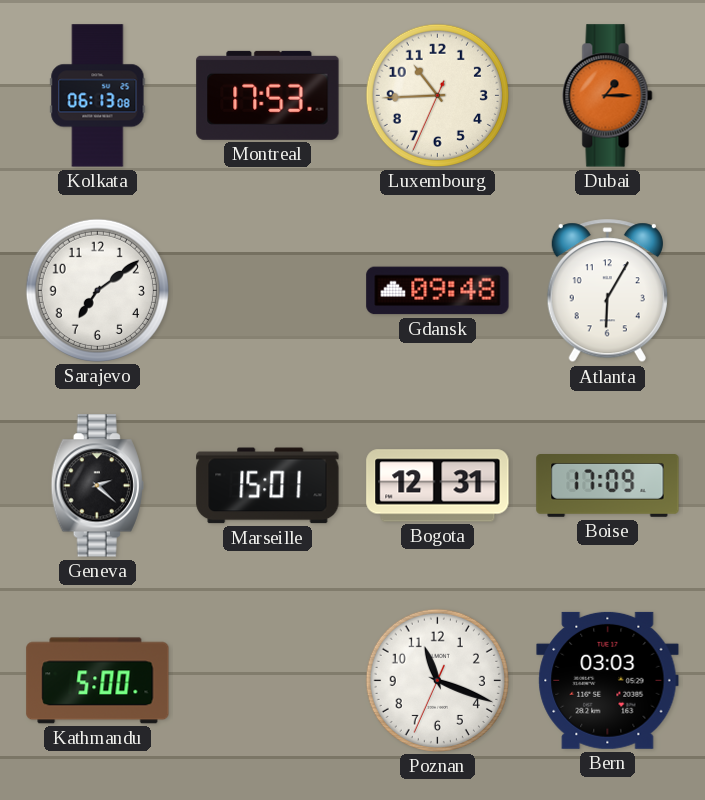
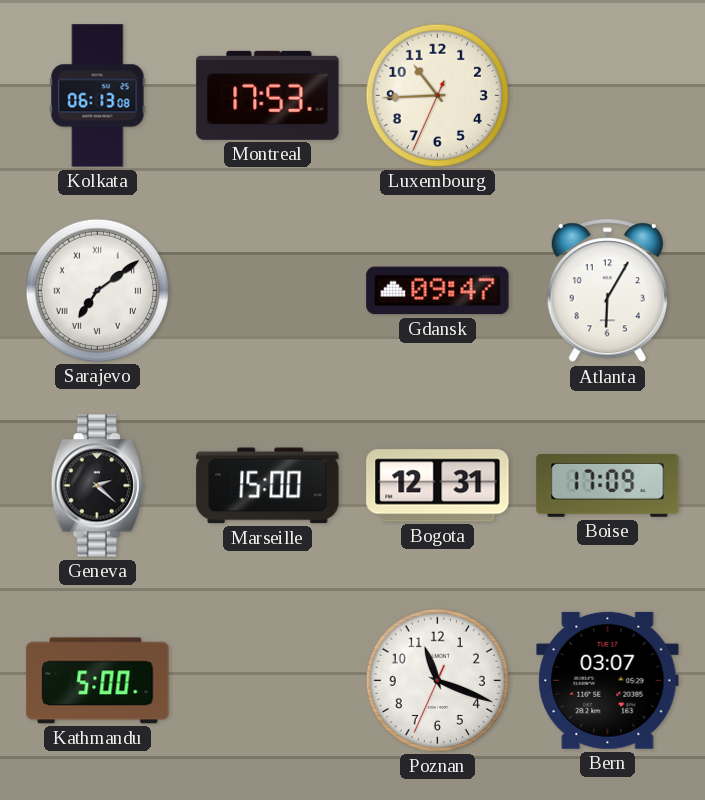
Dubai: 1:15 -> none (608, 96)
Sarajevo numerals: Arabic -> Roman (97, 290)
Gdansk: 09:48 -> 09:47 (438, 291)
Marseille: 15:01 -> 15:00 (268, 486)
Bern: 03:03 -> 03:07 (608, 680)
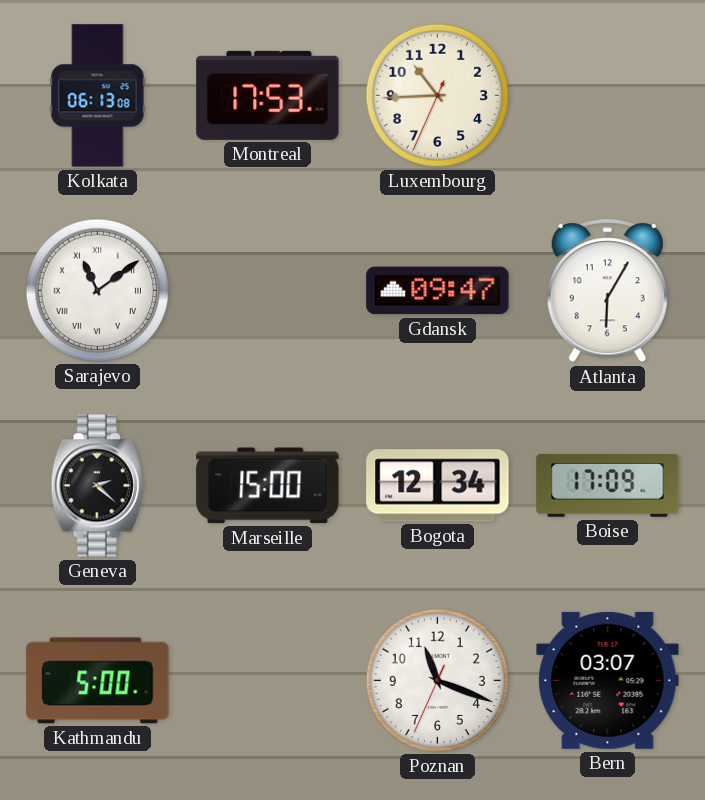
Sarajevo: 7:09 -> 11:09 (97, 290)
Bogota: 12:31 -> 12:34 (438, 486)
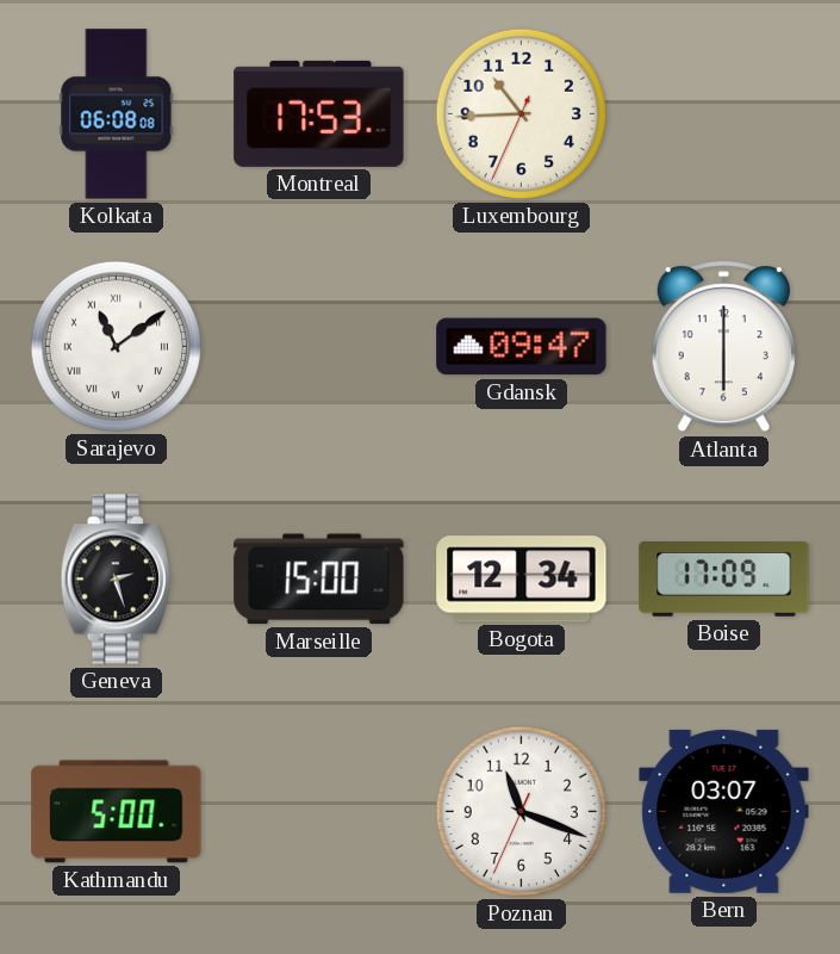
Kolkata: 06:13 -> 06:08 (117, 114)
Atlanta: 6:05 -> 6:00 (723, 347)
Geneva: 2:22 -> 2:27 (116, 580)
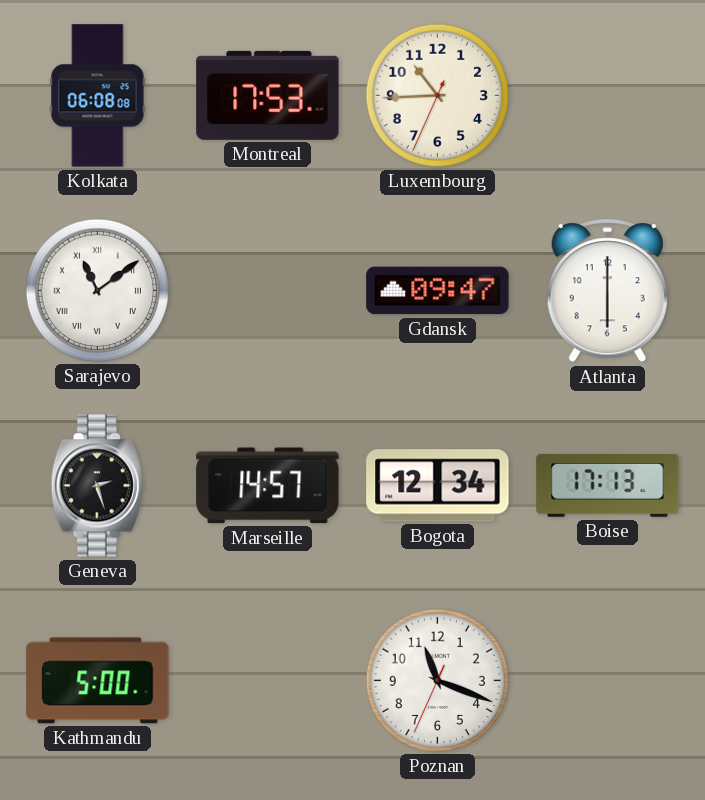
Marseille: 15:00 -> 14:57 (268, 486)
Boise: 17:09 -> 17:13 (608, 486)
Bern: 03:07 -> none (724, 811)
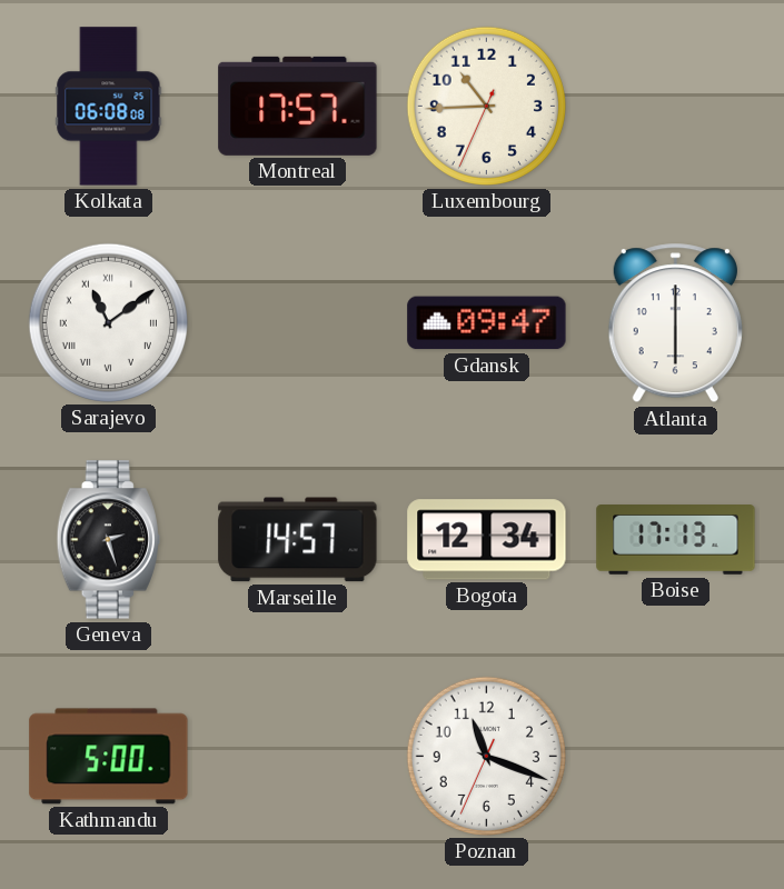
Montreal: 17:53 -> 17:57 (298, 106)
